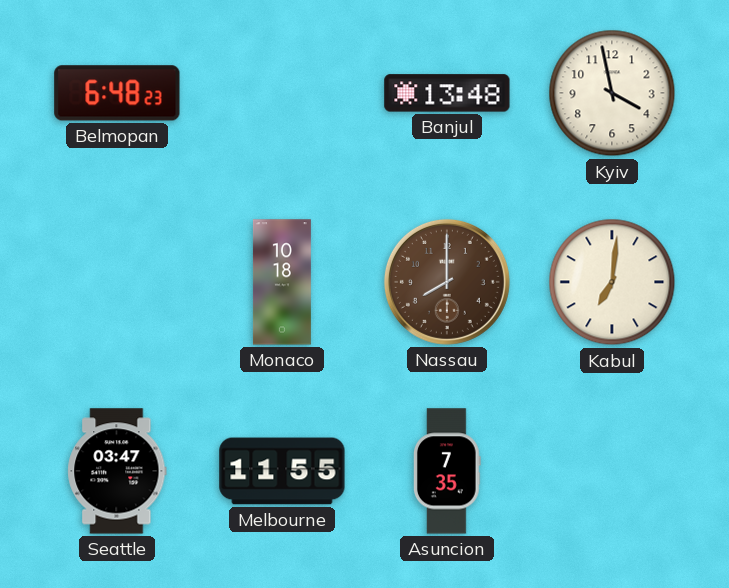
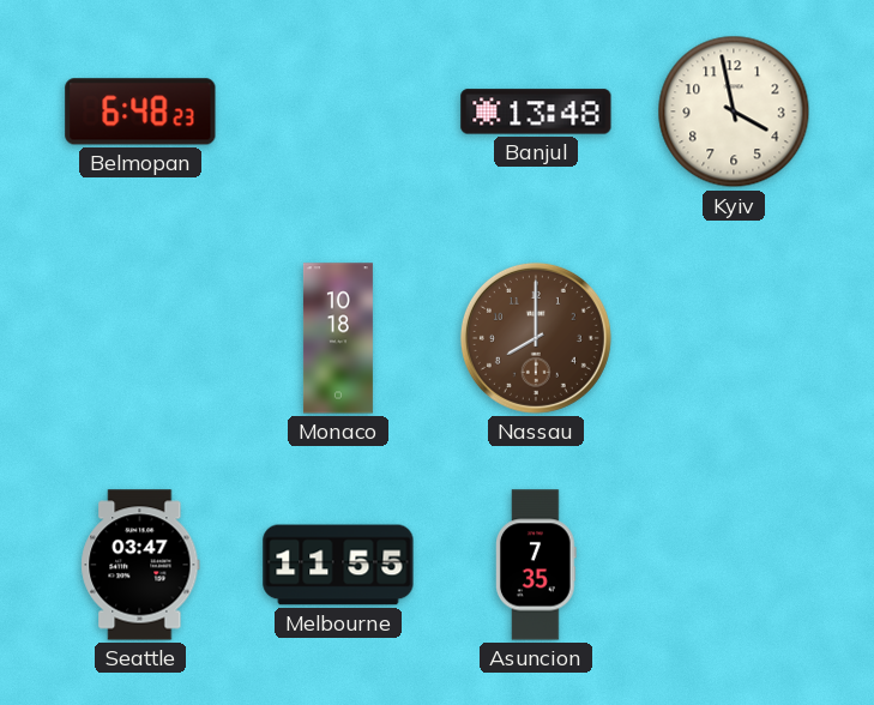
Kabul: 7:01 -> none (612, 282)
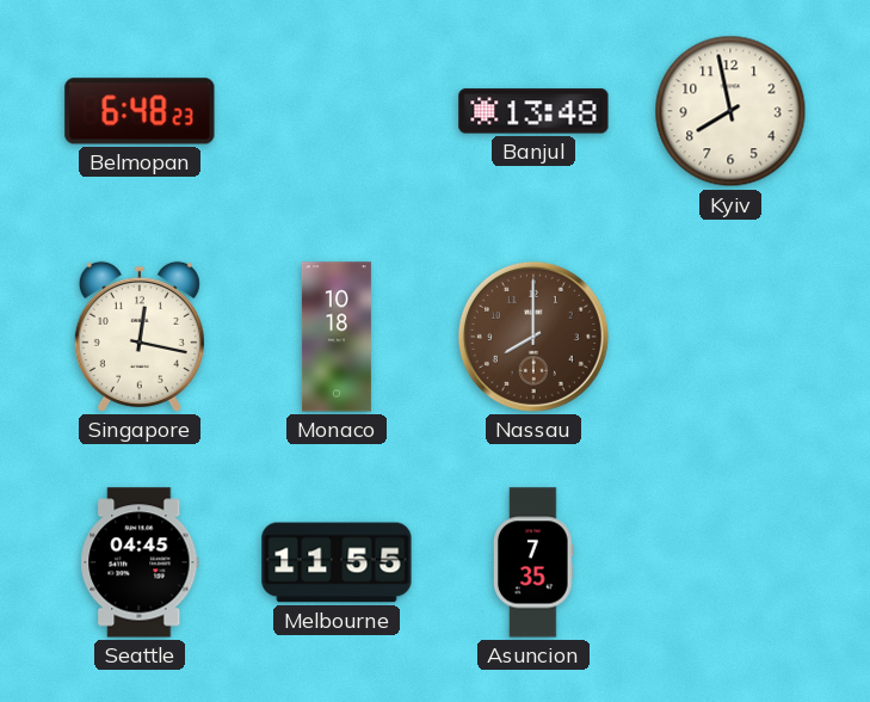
Kyiv: 3:58 -> 7:58 (730, 111)
Singapore: none -> 12:17 (140, 337)
Seattle: 03:47 -> 04:45 (140, 562)
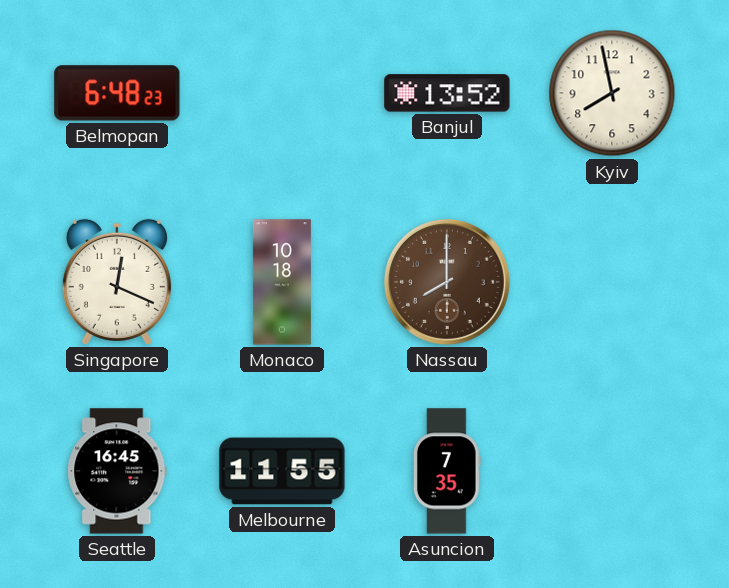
Banjul: 13:48 -> 13:52 (447, 93)
Singapore: 12:17 -> 12:19 (117, 282)
Seattle: 04:45 -> 16:45 (117, 471)
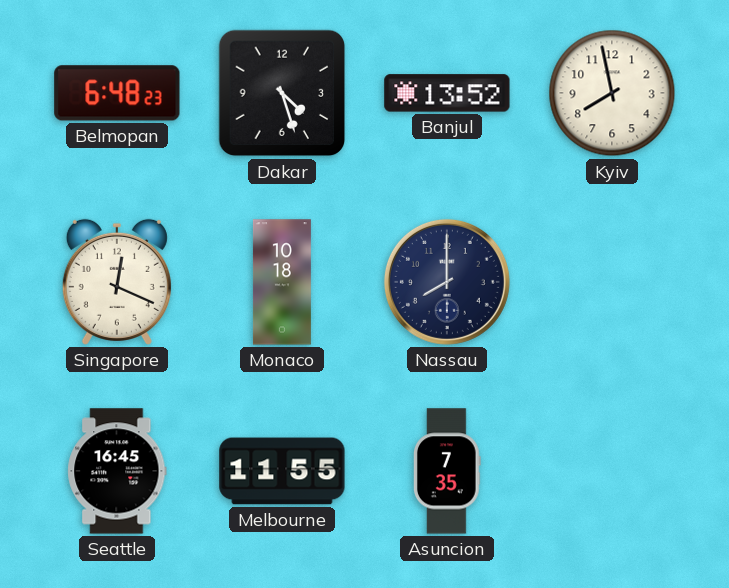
Dakar: none -> 4:27 (282, 93)
Nassau dial: brown -> navy (447, 282)
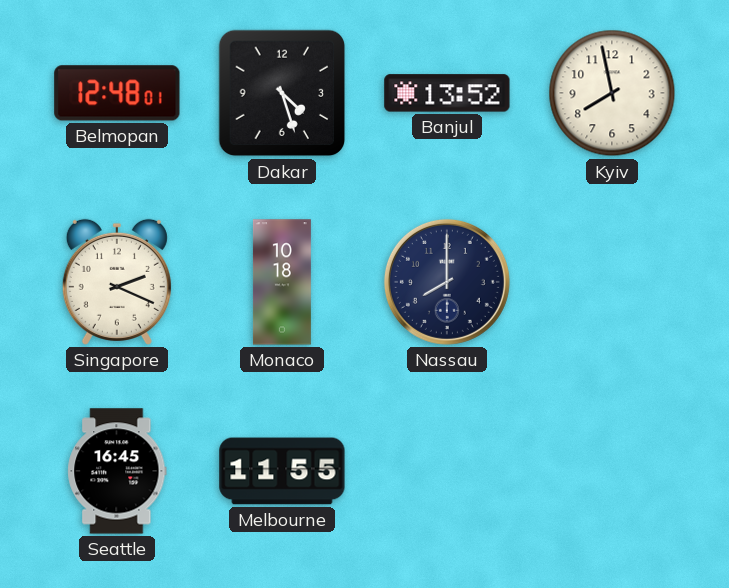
Belmopan: 6:48 -> 12:48 (117, 93)
Singapore: 12:19 -> 2:19 (117, 282)
Asuncion: 7:35 -> none (447, 471)
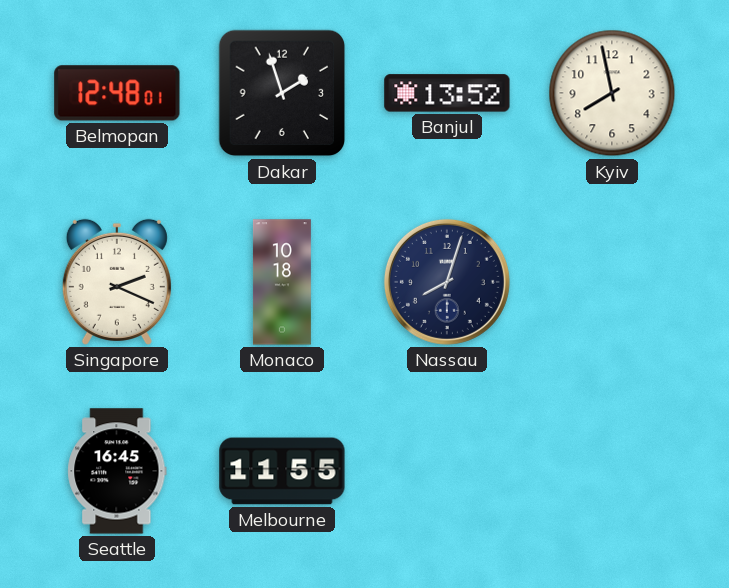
Dakar: 4:27 -> 1:57 (282, 93)
Nassau: 8:00 -> 8:03 (447, 282)
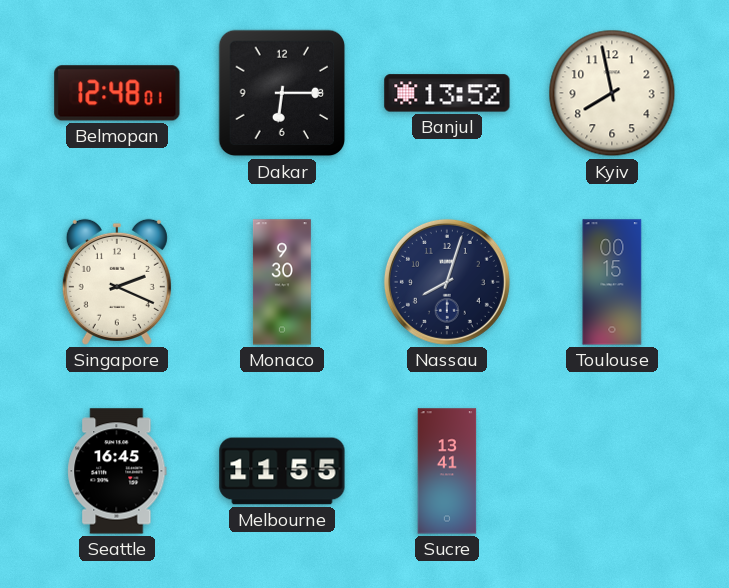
Dakar: 1:57 -> 6:15 (282, 93)
Monaco: 10:18 -> 9:30 (282, 282)
Toulouse: none -> 00:15 (612, 282)
Sucre: none -> 13:41 (447, 471)
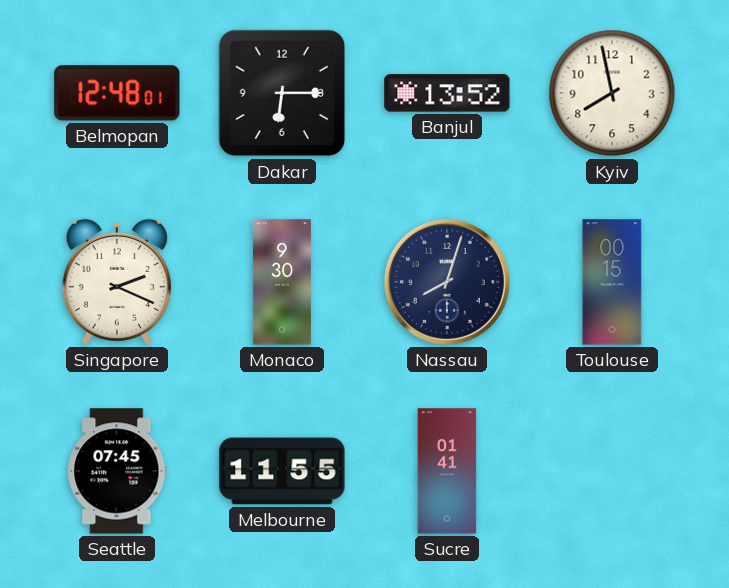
Seattle: 16:45 -> 07:45 (117, 471)
Sucre: 13:41 -> 01:41 (447, 471)
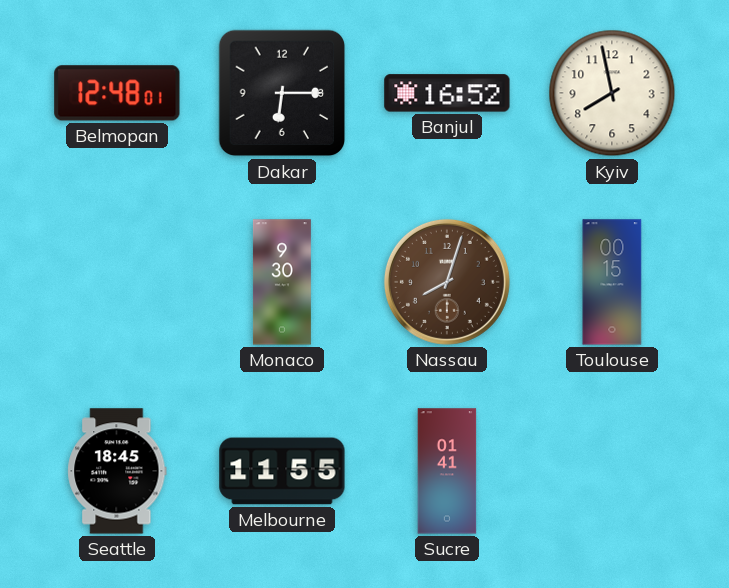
Banjul: 13:52 -> 16:52 (447, 93)
Singapore: 2:19 -> none (117, 282)
Nassau dial: navy -> brown (447, 282)
Seattle: 07:45 -> 18:45 (117, 471)
